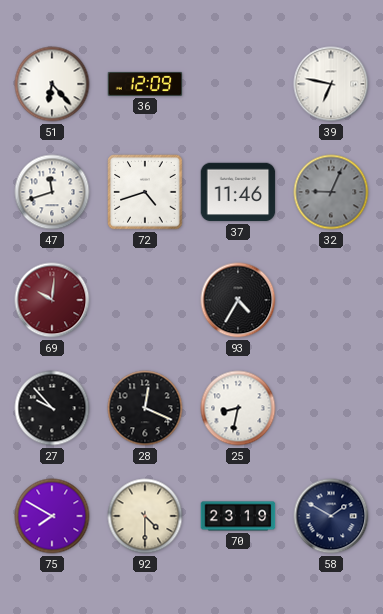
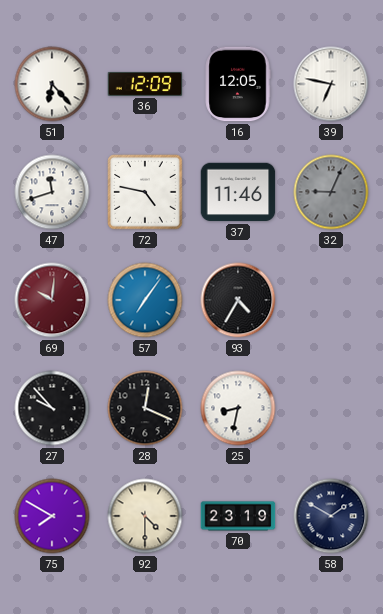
16: none -> 12:05 (238, 84)
72: 4:42 -> 4:47 (145, 192)
57: none -> 7:06 (145, 300)
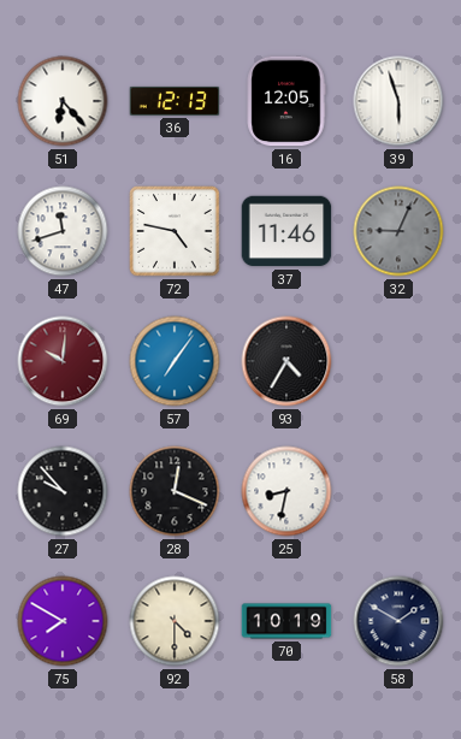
36: 12:09 -> 12:13 (175, 101)
39: 6:47 -> 5:57 (398, 101)
70: 23:19 -> 10:19 (286, 621)
